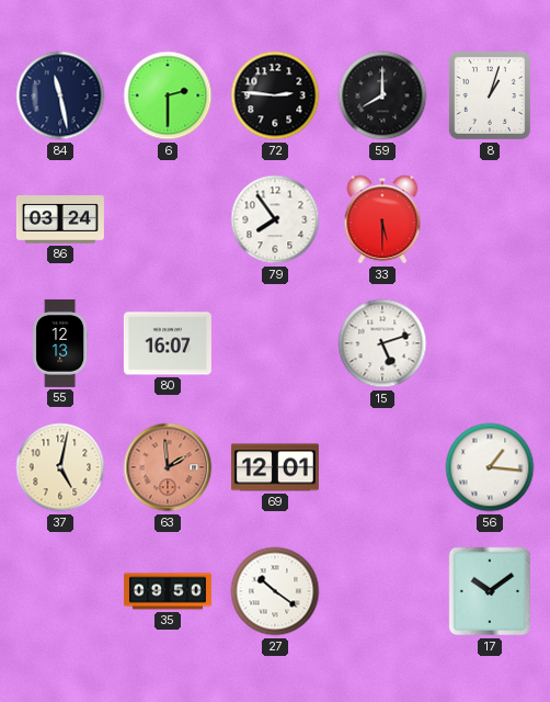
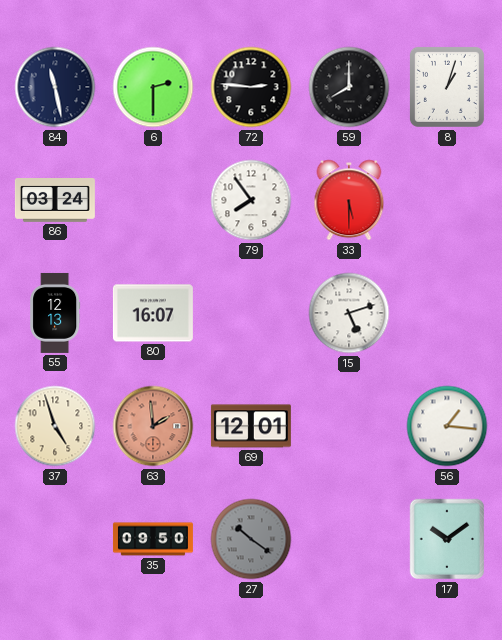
37: 5:02 -> 4:57 (55, 426)
27 dial: white -> grey (251, 539)
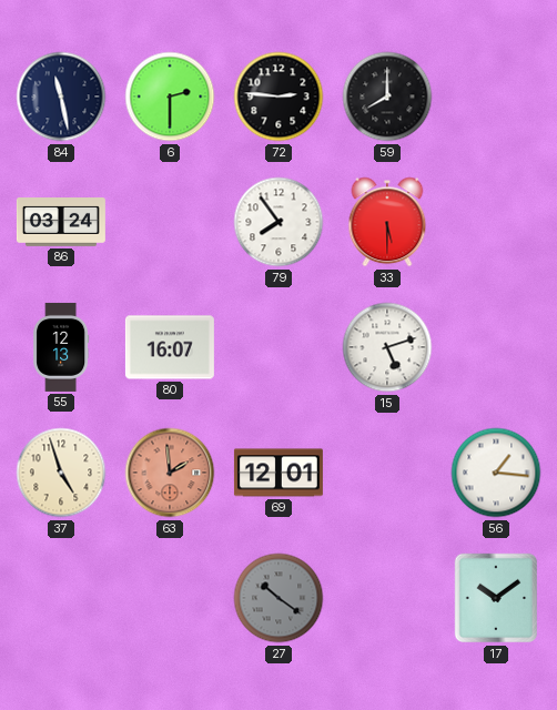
8: 1:03 -> none (447, 87)
35: 09:50 -> none (153, 539)
